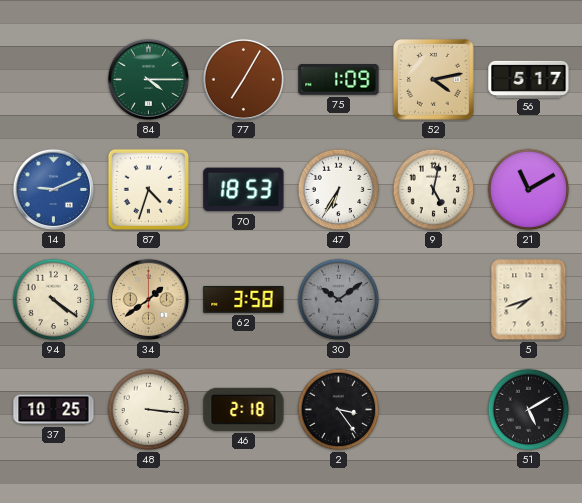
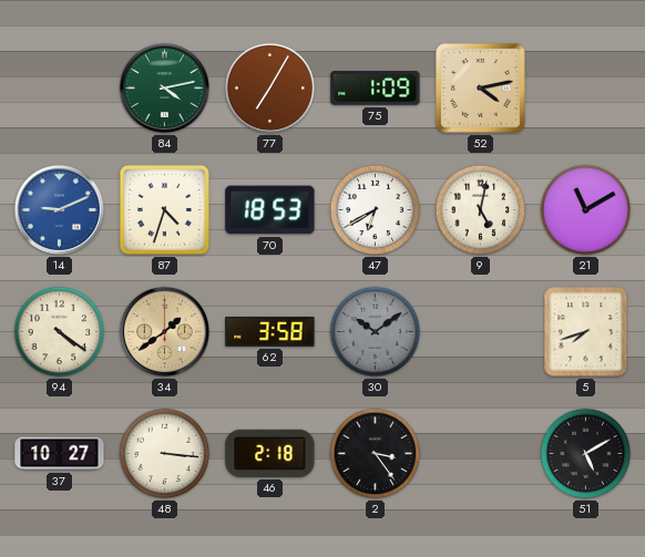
84: 4:15 -> 4:13 (164, 87)
56: 5:17 -> none (529, 79)
47: 6:35 -> 6:40 (376, 210)
37: 10:25 -> 10:27 (60, 454)
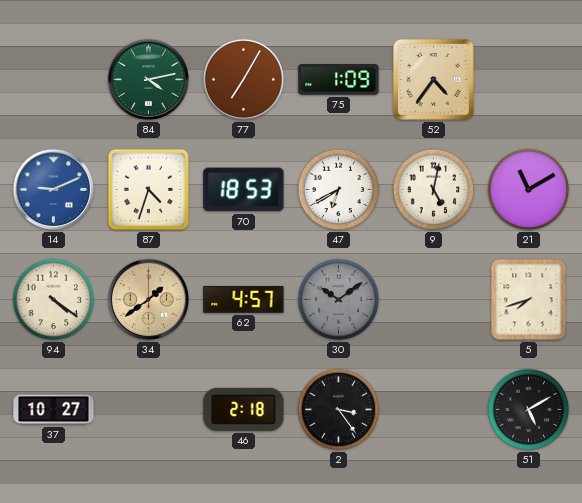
52: 4:13 -> 4:36 (433, 79)
62: 3:58 -> 4:57 (244, 299)
48: 3:16 -> none (165, 454)
